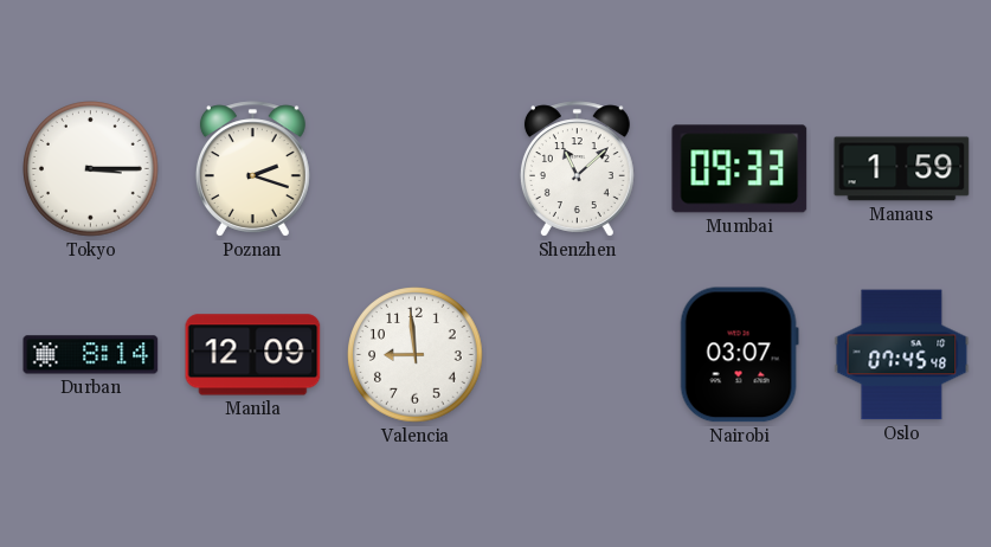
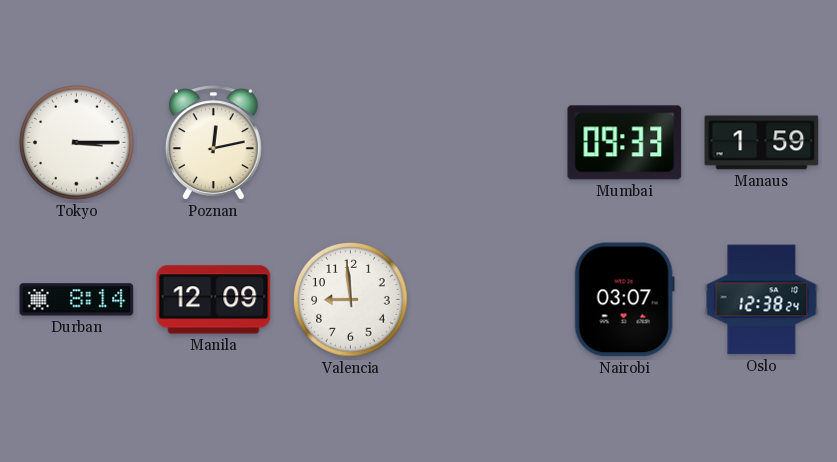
Poznan: 2:18 -> 12:13 (213, 143)
Shenzhen: 11:08 -> none (577, 169)
Oslo: 07:45 -> 12:38 (762, 300)
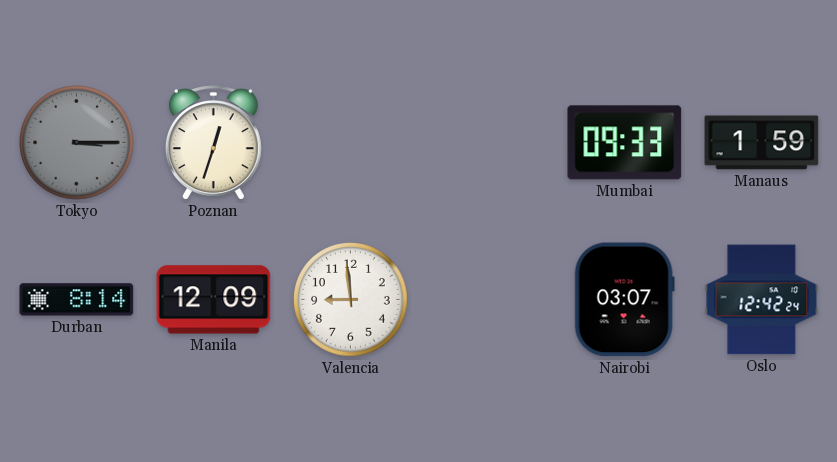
Tokyo dial: white -> grey (77, 143)
Poznan: 12:13 -> 12:33 (213, 143)
Oslo: 12:38 -> 12:42 (762, 300)
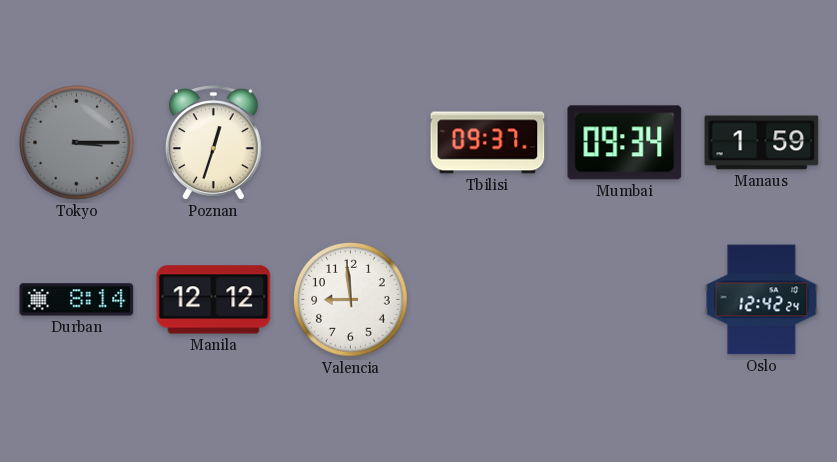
Tbilisi: none -> 09:37 (488, 143)
Mumbai: 09:33 -> 09:34 (625, 143)
Manila: 12:09 -> 12:12 (214, 300)
Nairobi: 03:07 -> none (624, 300)
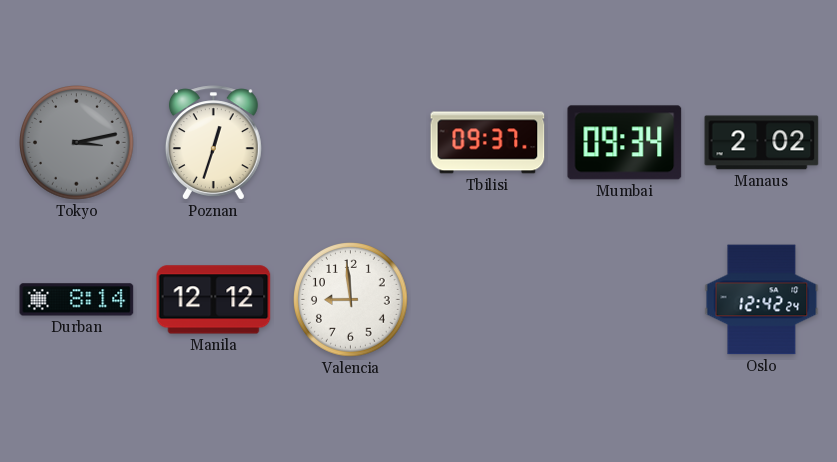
Tokyo: 3:15 -> 3:13 (77, 143)
Manaus: 1:59 -> 2:02 (762, 143)
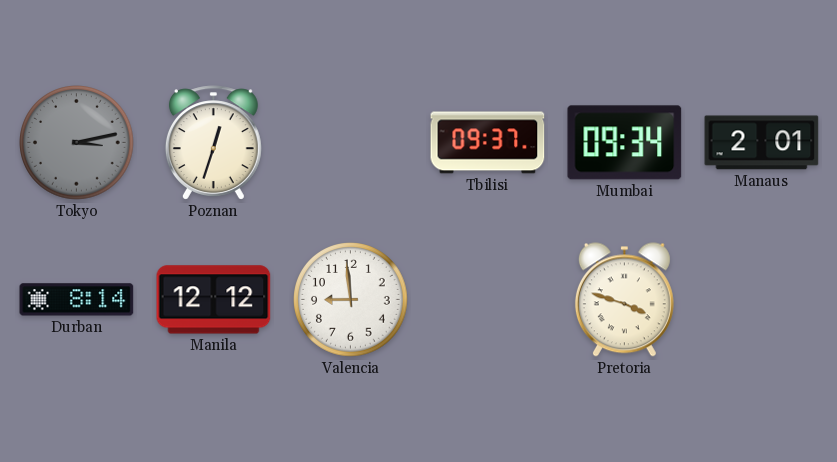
Manaus: 2:02 -> 2:01 (762, 143)
Pretoria: none -> 3:48 (624, 300)
Oslo: 12:42 -> none (762, 300)
